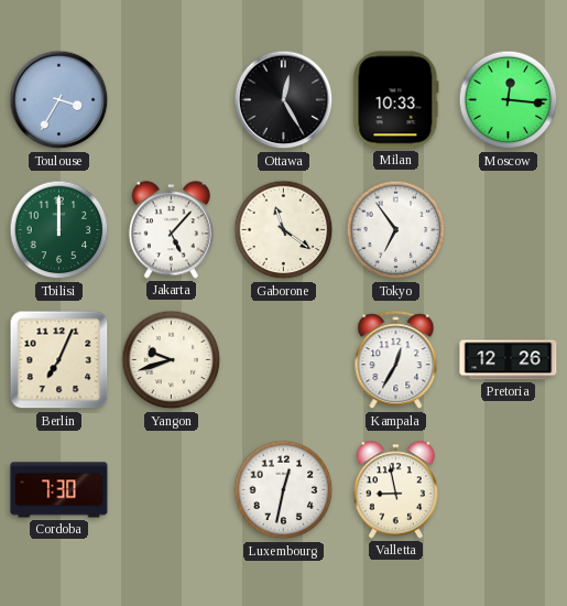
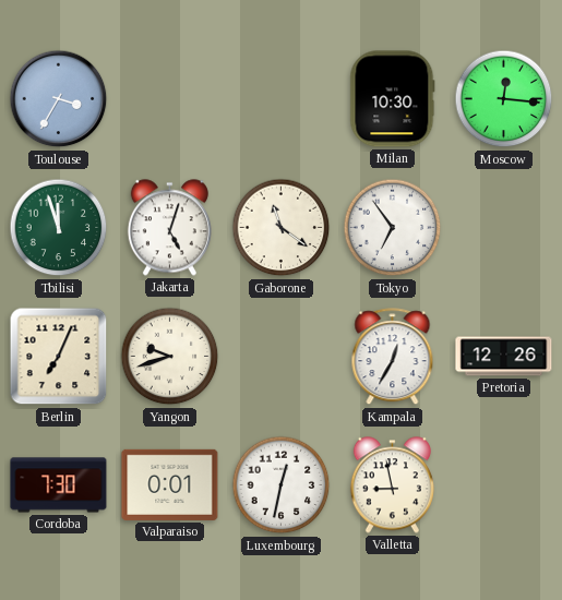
Ottawa: 12:25 -> none (284, 100)
Milan: 10:33 -> 10:30 (393, 99)
Tbilisi: 12:00 -> 11:57 (59, 228)
Jakarta: 5:07 -> 5:03 (169, 228)
Valparaiso: none -> 0:01 (170, 484)
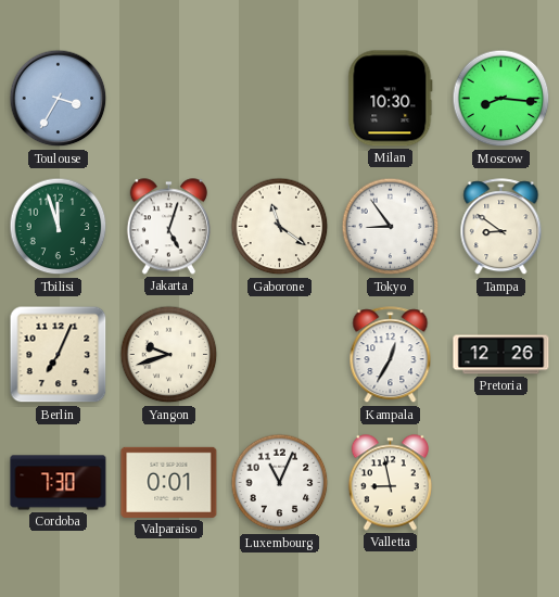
Moscow: 12:16 -> 8:16 (501, 99)
Tokyo: 6:54 -> 8:54 (391, 227)
Tampa: none -> 8:51 (501, 227)
Luxembourg: 12:32 -> 11:04 (280, 483)
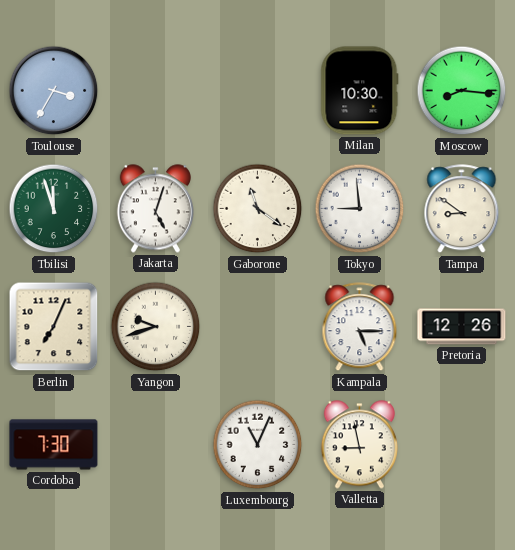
Tokyo: 8:54 -> 8:59 (360, 209)
Kampala: 12:35 -> 5:15 (360, 327)
Valparaiso: 0:01 -> none (169, 482)
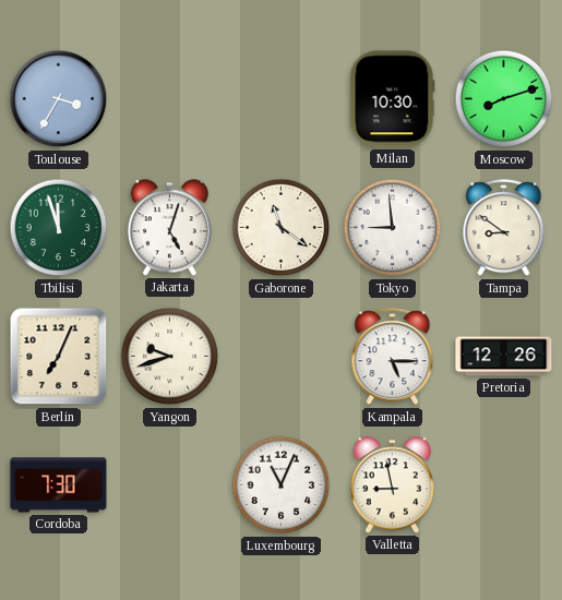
Moscow: 8:16 -> 8:12 (504, 99)
